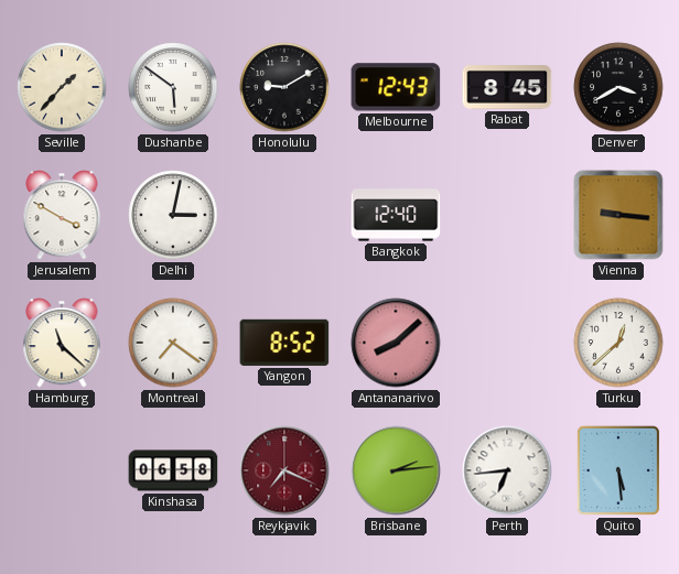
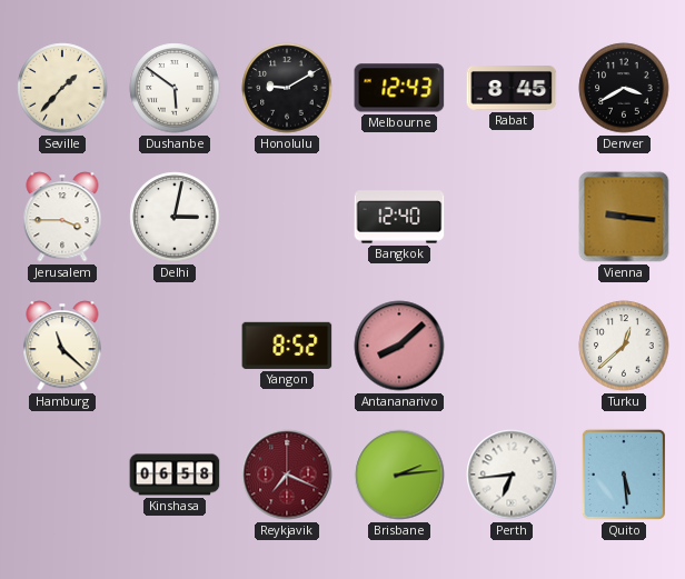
Jerusalem: 3:50 -> 3:45 (62, 217)
Montreal: 7:21 -> none (173, 343)
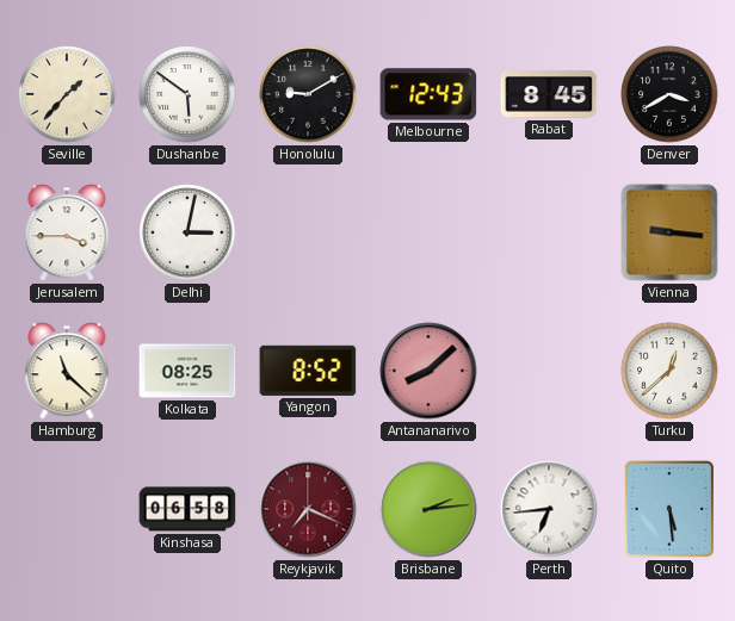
Bangkok: 12:40 -> none (399, 217)
Kolkata: none -> 08:25 (187, 371)
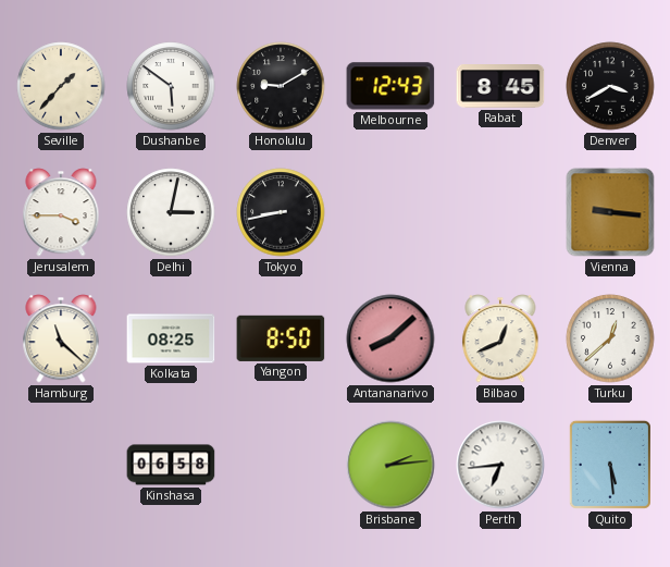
Tokyo: none -> 8:43 (281, 212)
Yangon: 8:52 -> 8:50 (281, 338)
Bilbao: none -> 12:41 (500, 338)
Reykjavik: 7:19 -> none (308, 509)
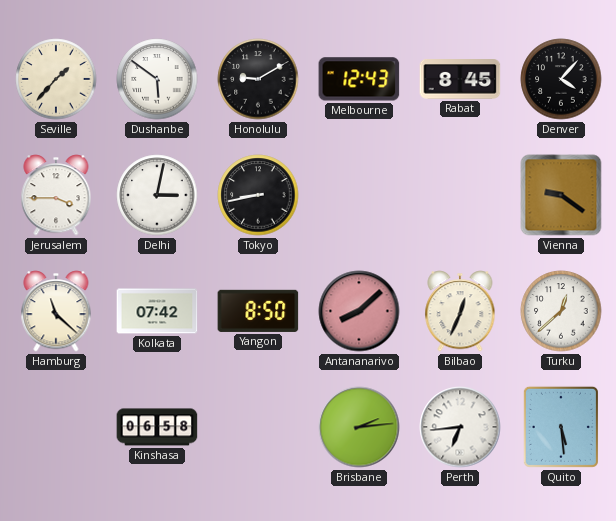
Denver: 3:40 -> 4:07 (561, 79)
Vienna: 9:16 -> 9:21 (561, 195)
Kolkata: 08:25 -> 07:42 (157, 311)
Bilbao: 12:41 -> 12:34 (460, 311)
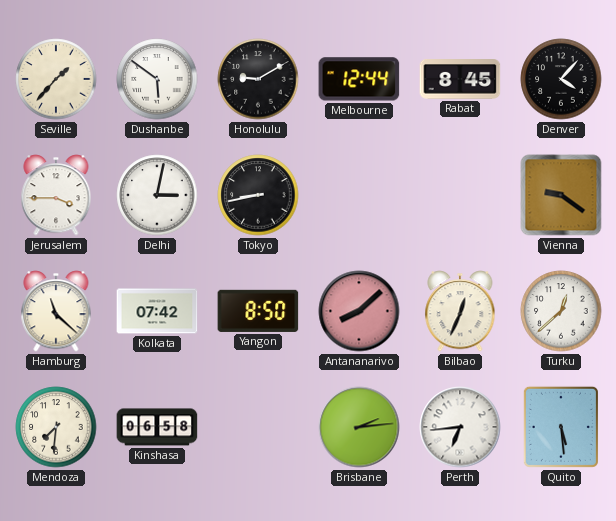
Melbourne: 12:43 -> 12:44 (359, 79)
Mendoza: none -> 7:31 (56, 427)
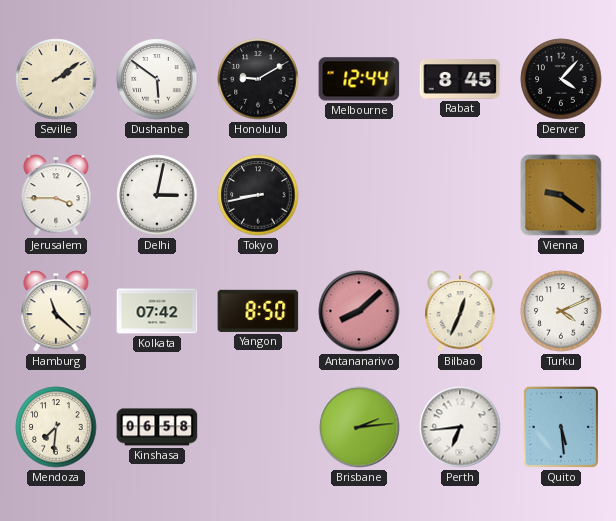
Seville: 1:37 -> 2:09 (56, 79)
Turku: 12:38 -> 4:11 (561, 311)
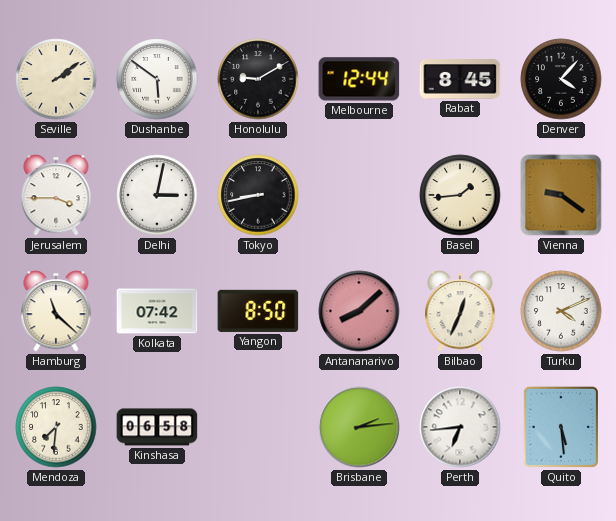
Basel: none -> 1:44 (460, 195)
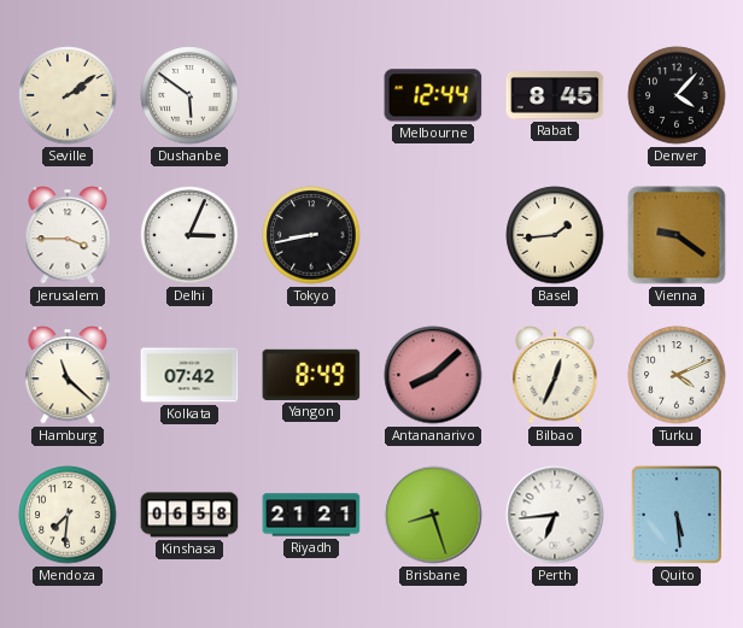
Honolulu: 9:10 -> none (258, 79)
Delhi: 3:02 -> 3:04 (189, 235)
Yangon: 8:50 -> 8:49 (311, 375)
Riyadh: none -> 21:21 (311, 515)
Brisbane: 2:14 -> 8:27 (433, 515)
